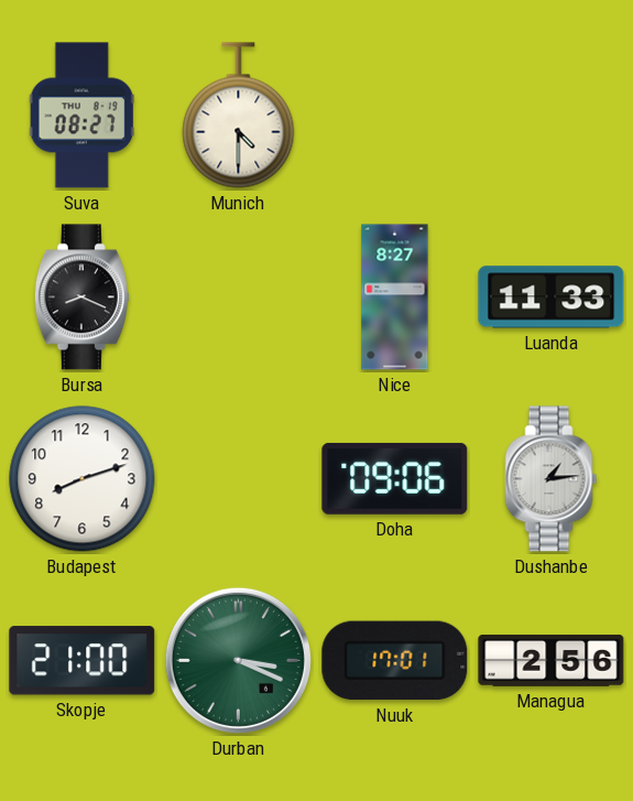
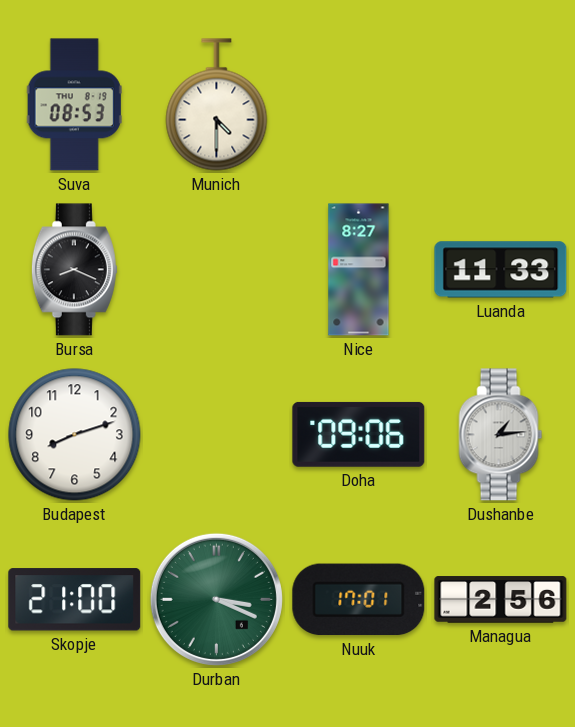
Suva: 08:27 -> 08:53 (74, 105)
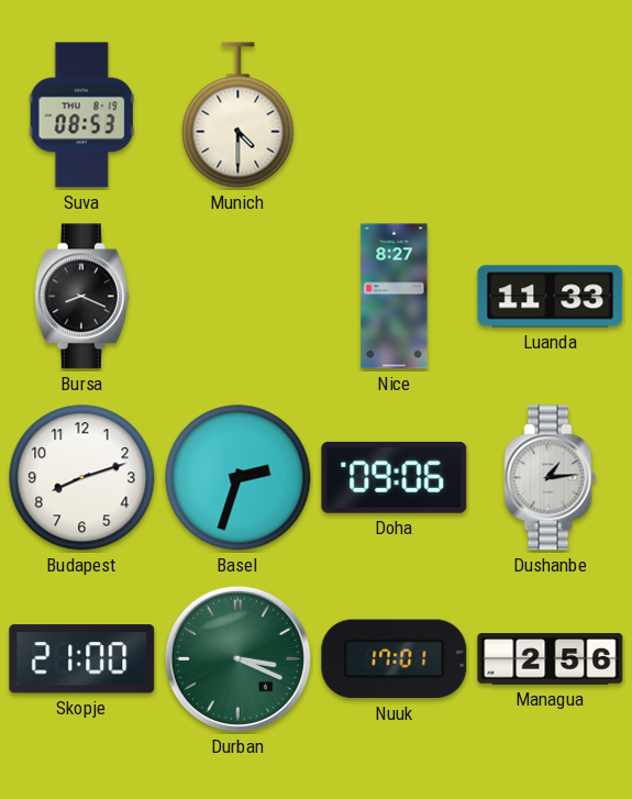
Basel: none -> 2:33 (239, 478)
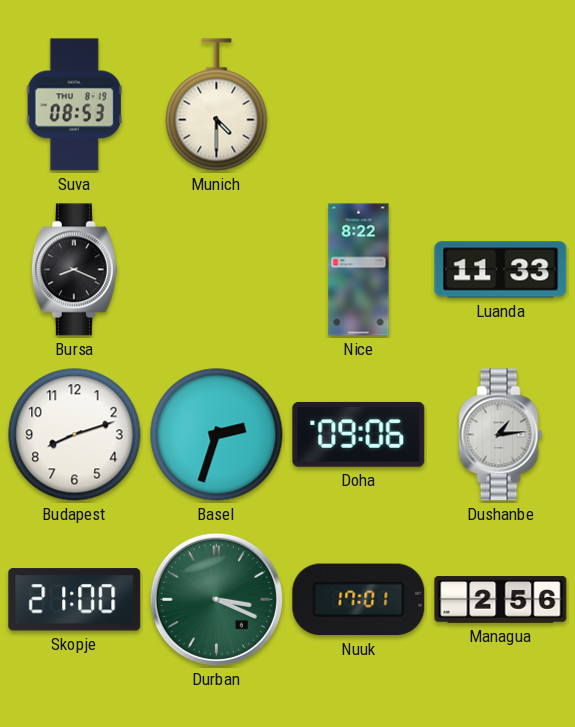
Nice: 8:27 -> 8:22 (359, 270)
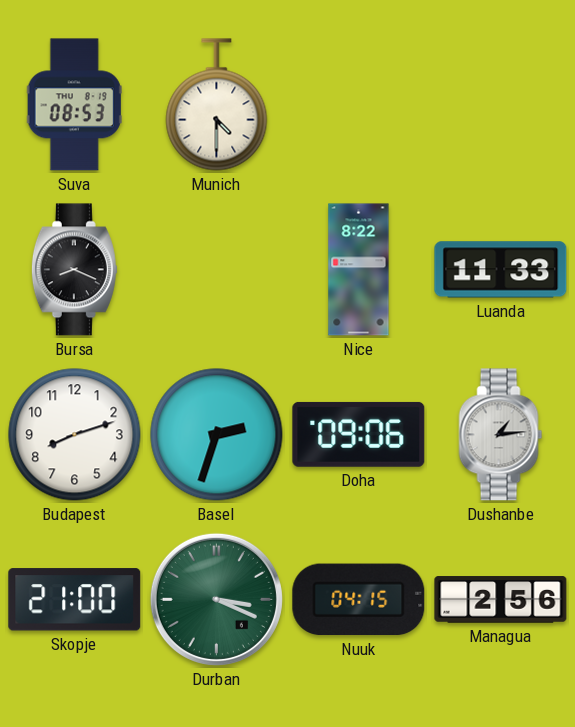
Nuuk: 17:01 -> 04:15 (359, 600)
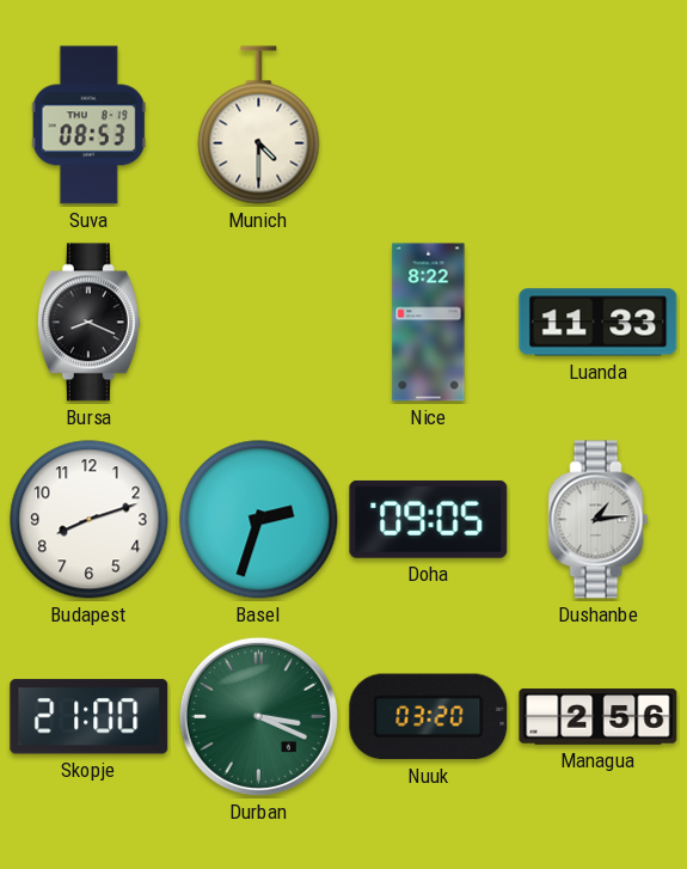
Doha: 09:06 -> 09:05 (429, 519)
Nuuk: 04:15 -> 03:20 (429, 717)
